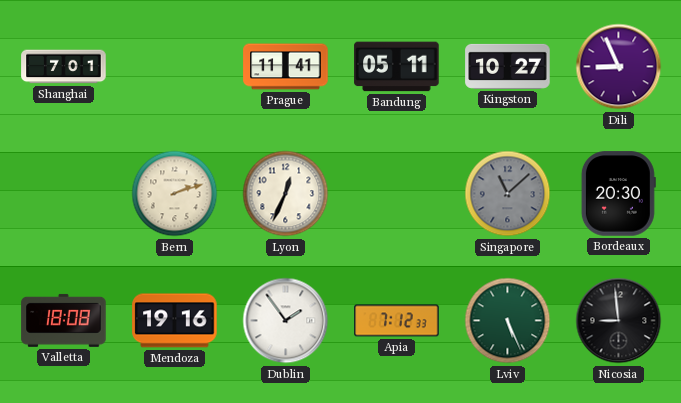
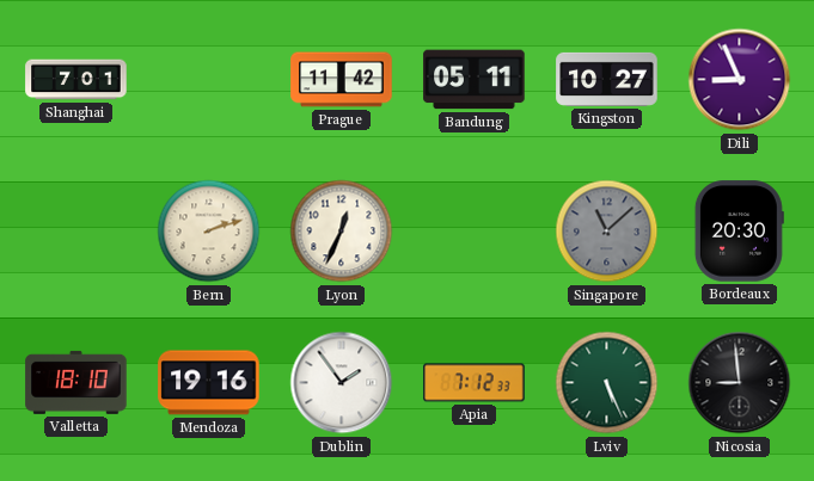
Prague: 11:41 -> 11:42 (342, 80)
Valletta: 18:08 -> 18:10 (76, 382)
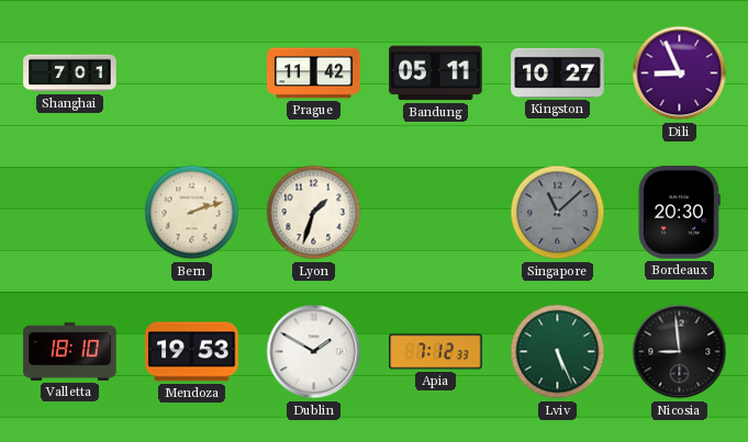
Lyon: 12:34 -> 1:33 (314, 213)
Mendoza: 19:16 -> 19:53 (192, 352)
Dublin: 1:54 -> 1:50 (314, 352)
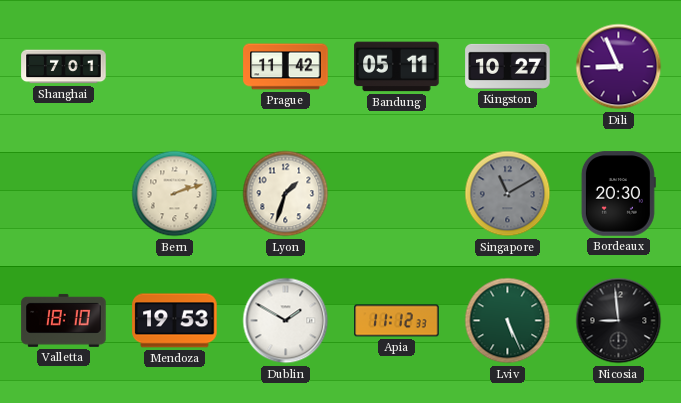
Singapore: 11:08 -> 11:10 (508, 194)
Apia: 7:12 -> 11:12 (397, 321)
